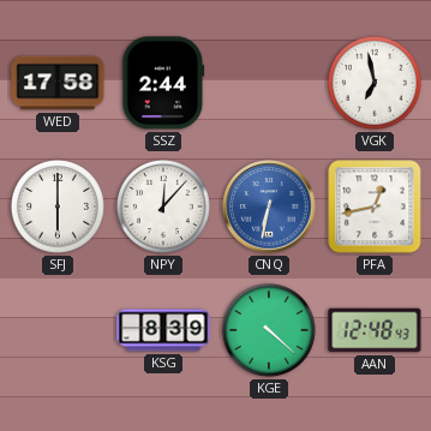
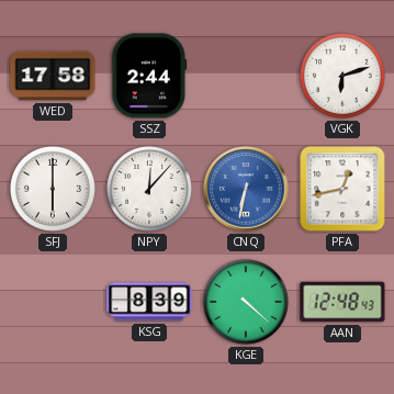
VGK: 6:58 -> 6:12 (342, 76)
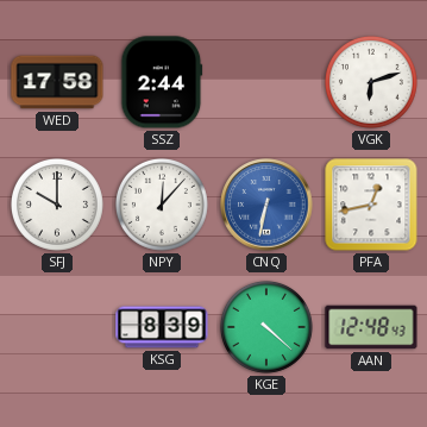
SFJ: 6:00 -> 10:00 (57, 205)
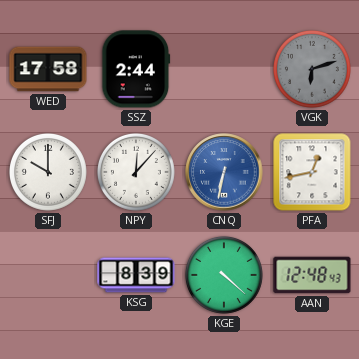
VGK dial: white -> grey (312, 69)
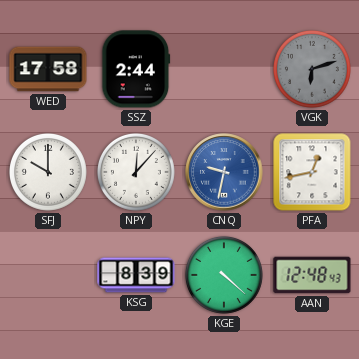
CNQ: 6:32 -> 9:32 (224, 172)
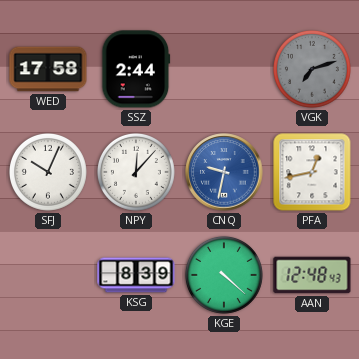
VGK: 6:12 -> 7:12 (312, 69)
SFJ: 10:00 -> 10:04 (48, 172)
